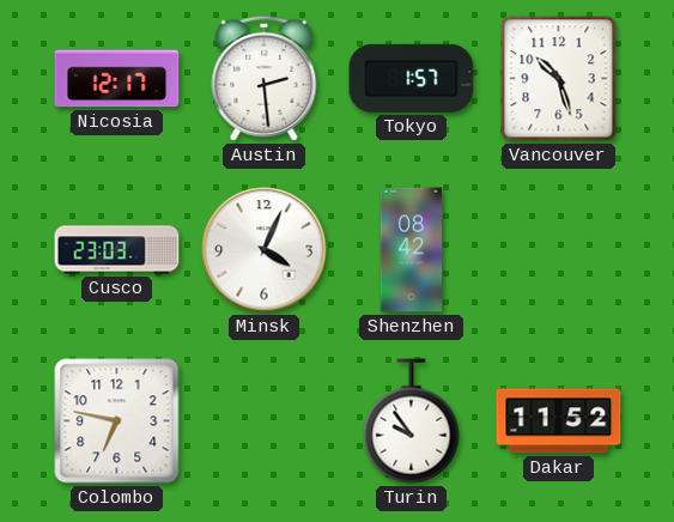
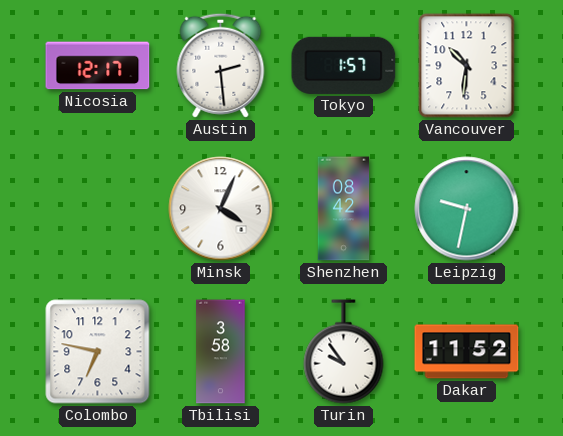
Vancouver: 10:27 -> 10:31 (467, 66)
Cusco: 23:03 -> none (117, 250)
Leipzig: none -> 9:32 (467, 209)
Tbilisi: none -> 3:58 (221, 352)
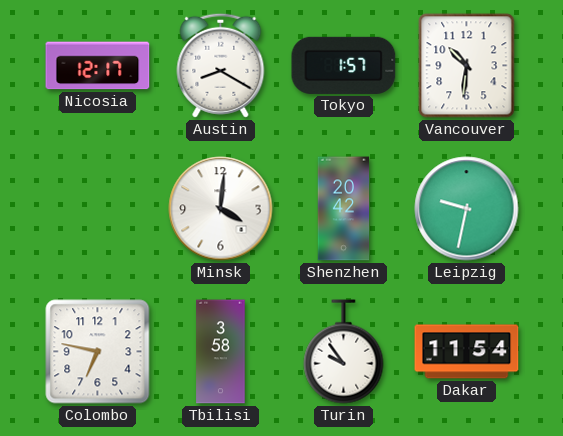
Austin: 2:29 -> 8:20 (221, 65)
Minsk: 4:04 -> 4:01 (221, 209)
Shenzhen: 08:42 -> 20:42 (344, 209)
Dakar: 11:52 -> 11:54 (467, 352)
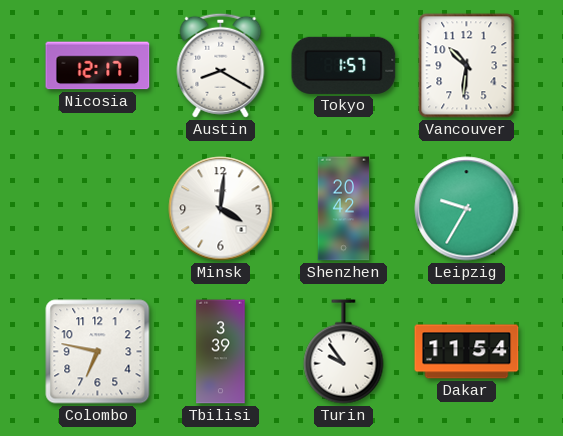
Leipzig: 9:32 -> 9:35 (467, 209)
Tbilisi: 3:58 -> 3:39 (221, 352)
